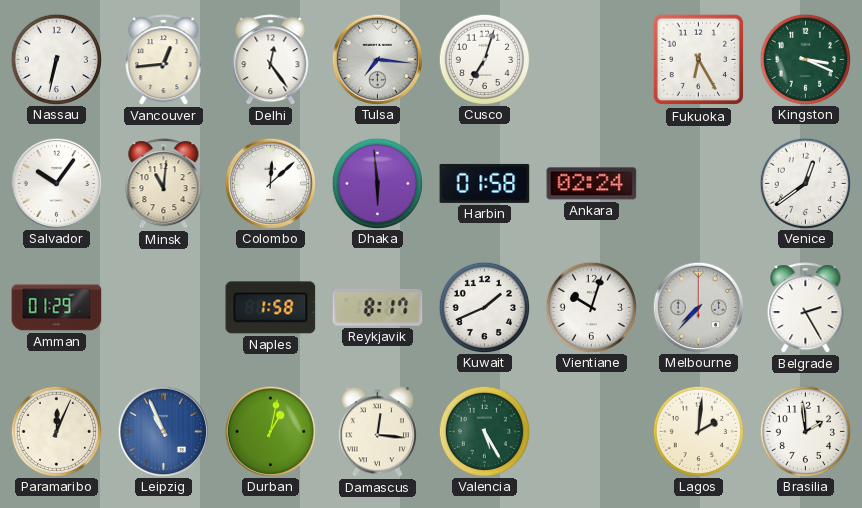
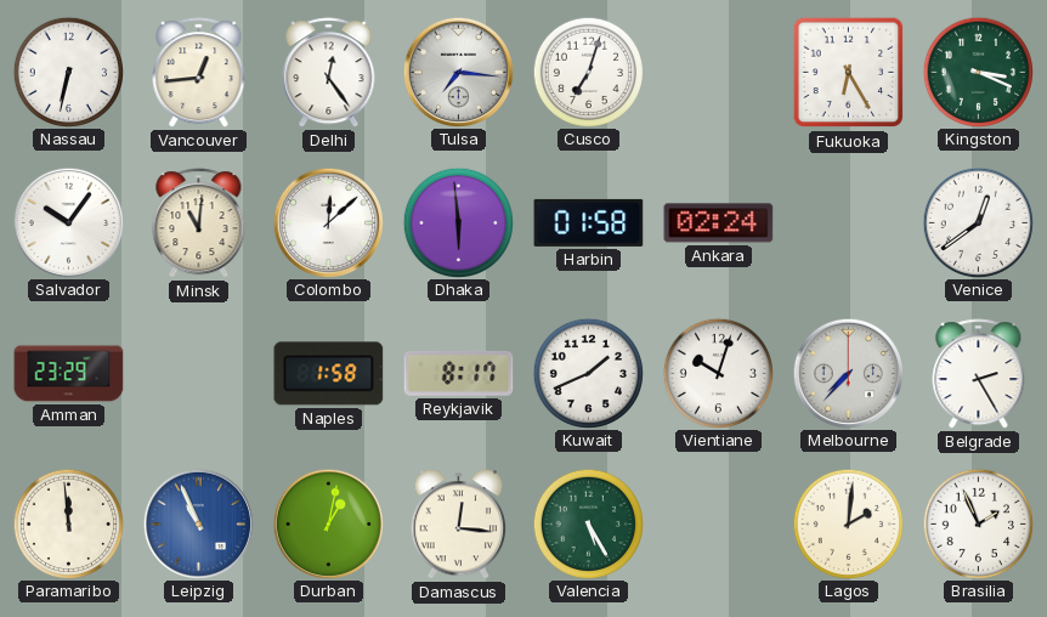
Amman: 01:29 -> 23:29 (69, 374)
Paramaribo: 12:04 -> 11:59 (68, 523)
Brasilia: 1:59 -> 1:56 (978, 523)
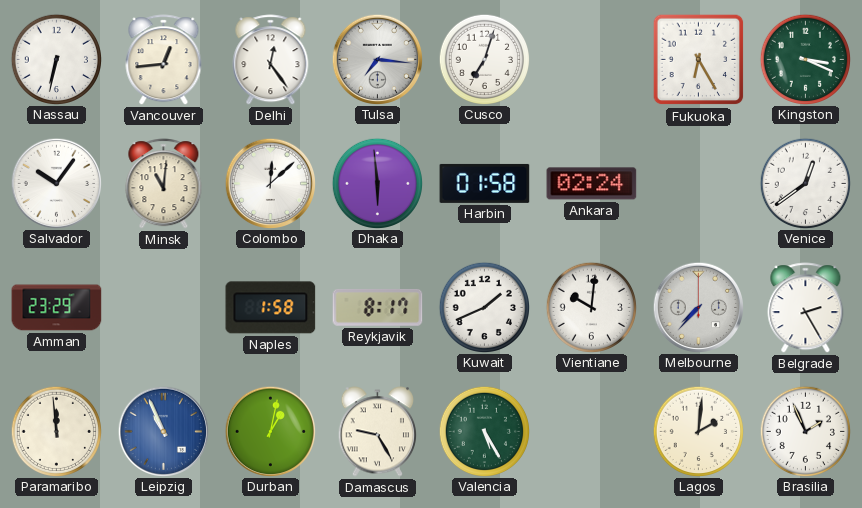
Vientiane: 10:03 -> 10:01 (591, 307)
Damascus: 12:16 -> 9:25 (377, 432)
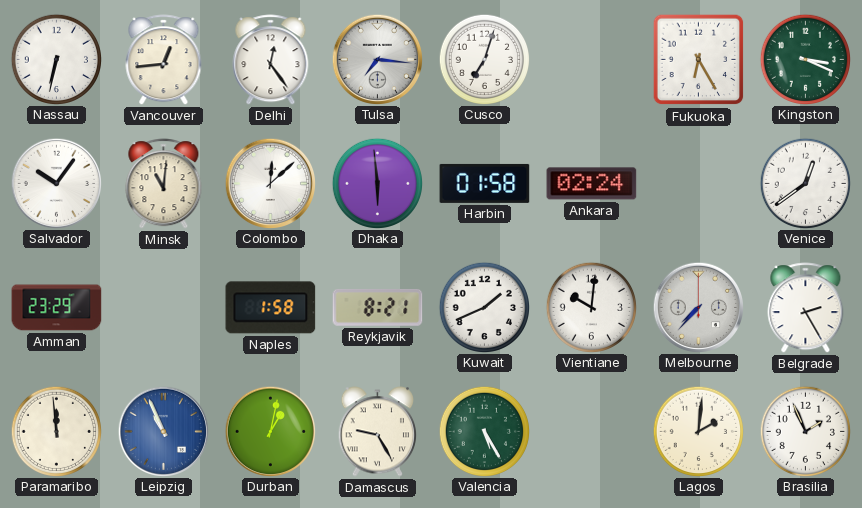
Reykjavik: 8:17 -> 8:21 (378, 308)
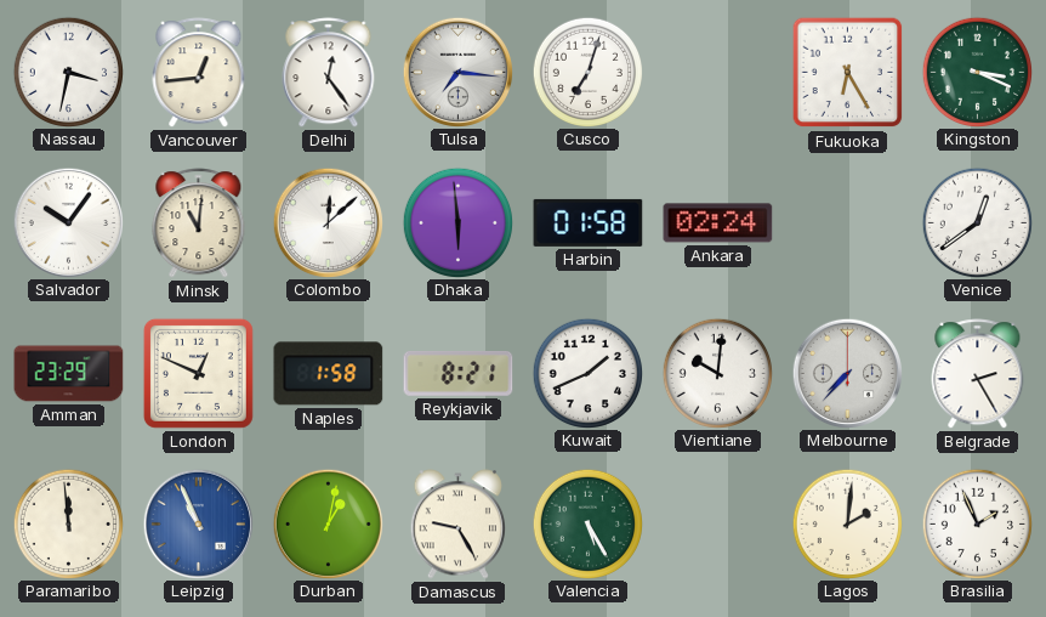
Nassau: 6:32 -> 3:32 (68, 72)
London: none -> 12:49 (198, 373)
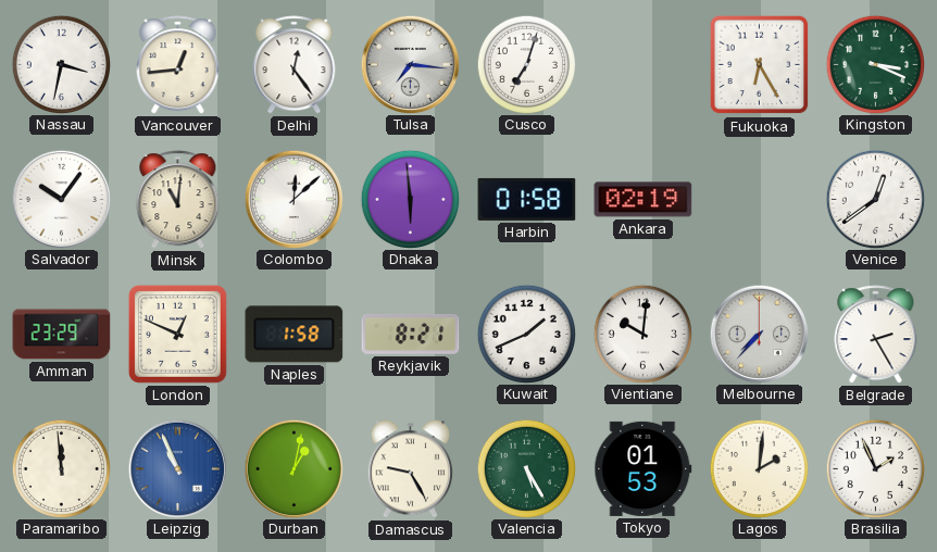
Ankara: 02:24 -> 02:19 (644, 200)
Tokyo: none -> 01:53 (644, 468)
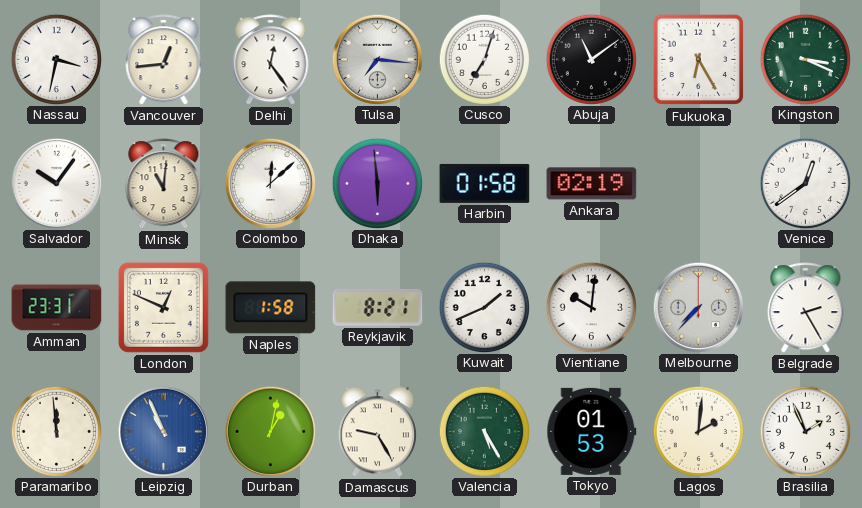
Abuja: none -> 11:09 (591, 59)
Amman: 23:29 -> 23:31 (57, 308)
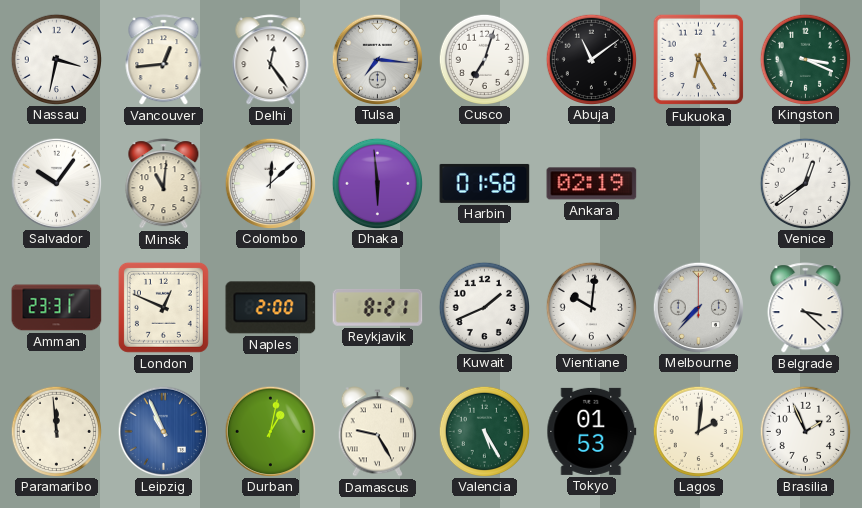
Naples: 1:58 -> 2:00 (271, 308)
Belgrade: 2:25 -> 3:22 (806, 308)
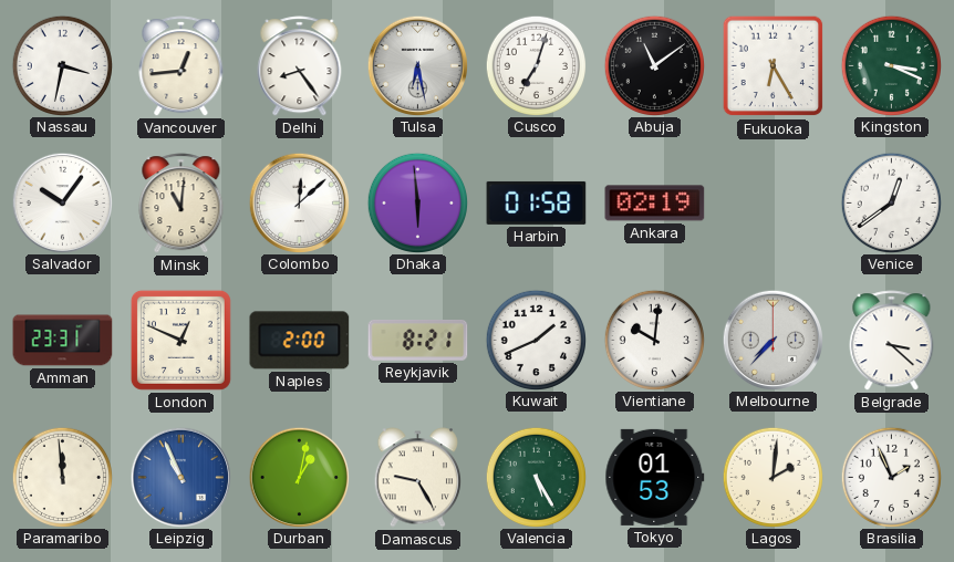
Delhi: 12:24 -> 8:24 (300, 66)
Tulsa: 7:16 -> 6:28 (417, 65)
